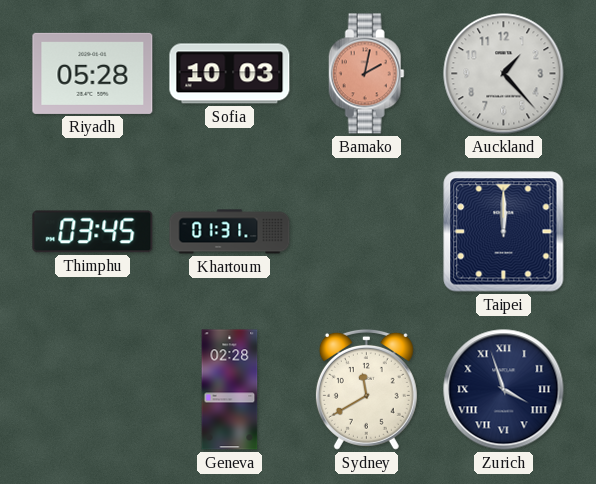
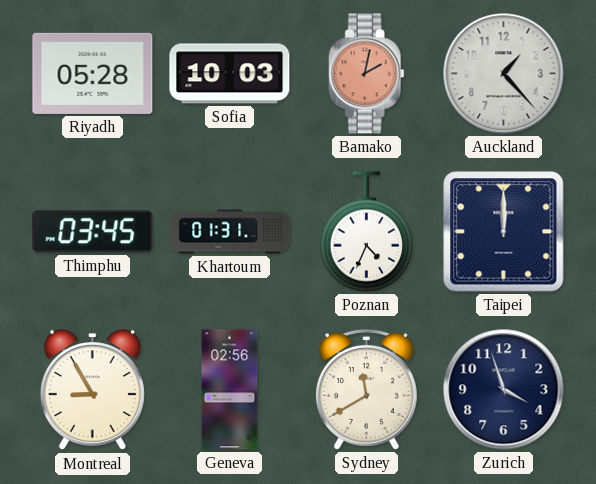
Poznan: none -> 4:34 (367, 232)
Montreal: none -> 8:55 (92, 390)
Geneva: 02:28 -> 02:56 (230, 390)
Zurich numerals: Roman -> Arabic (504, 390)
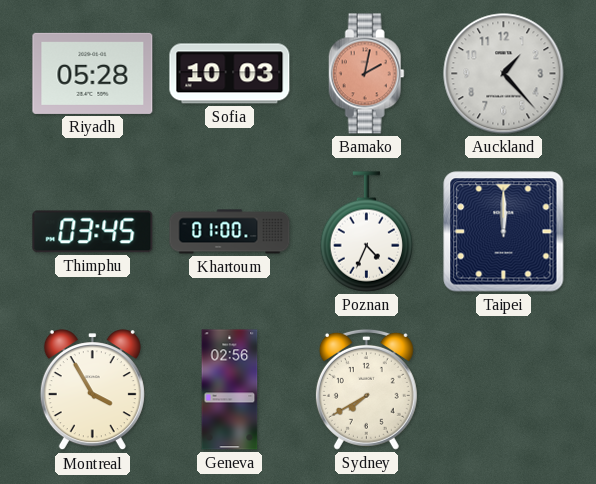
Khartoum: 01:31 -> 01:00 (230, 232)
Montreal: 8:55 -> 3:55 (92, 390)
Sydney: 11:40 -> 7:40 (366, 389)
Zurich: 3:57 -> none (504, 390)
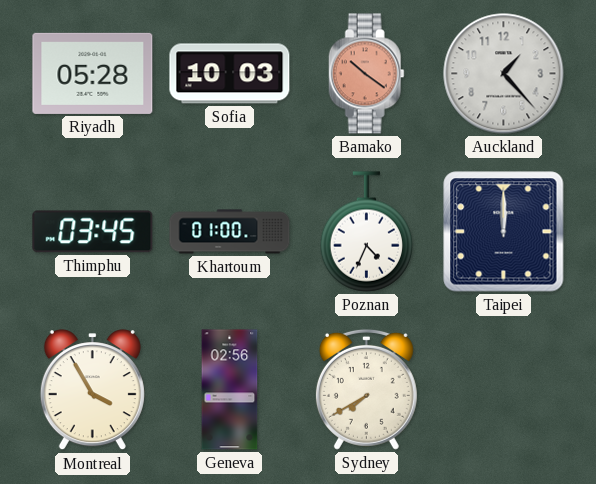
Bamako: 2:02 -> 10:21 (366, 74)
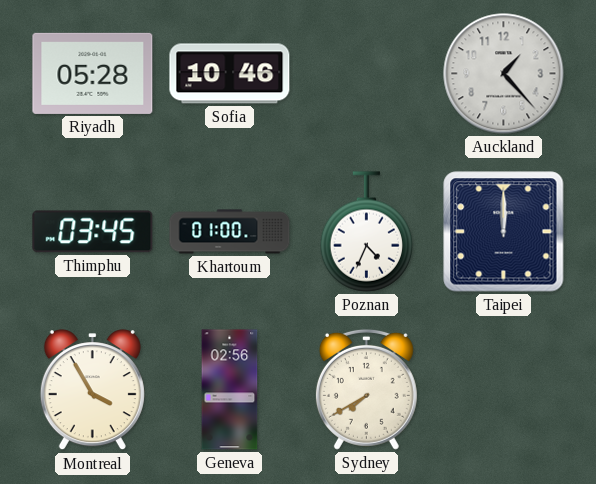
Sofia: 10:03 -> 10:46 (230, 74)
Bamako: 10:21 -> none (366, 74)
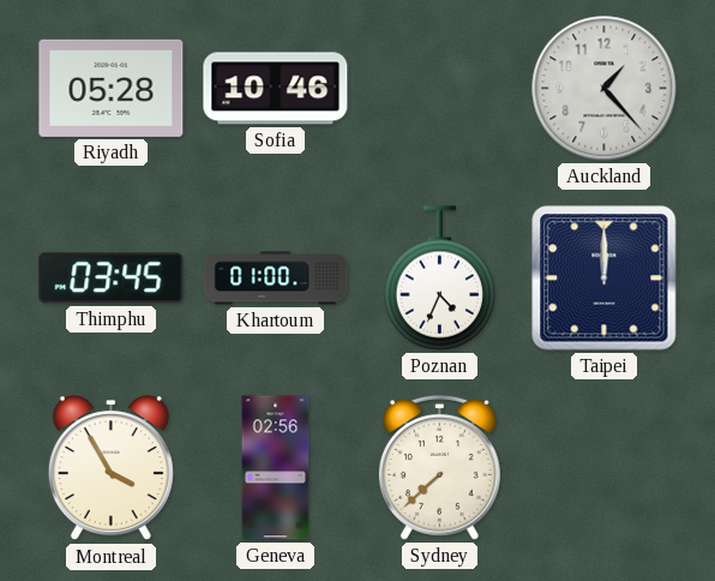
Sydney: 7:40 -> 7:38 (439, 467)
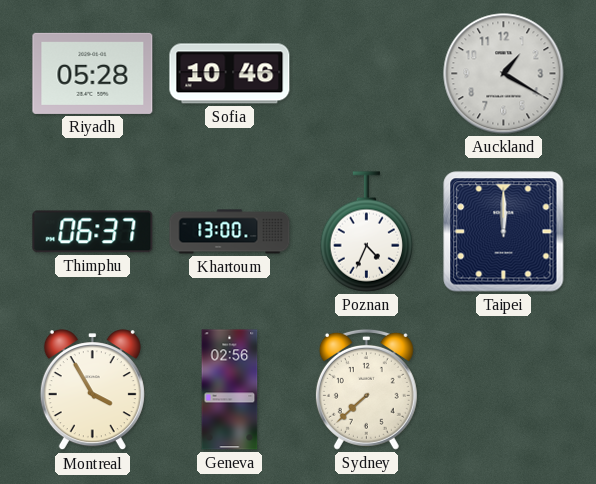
Auckland: 1:23 -> 1:20 (504, 74)
Thimphu: 03:45 -> 06:37 (93, 232)
Khartoum: 01:00 -> 13:00 (230, 232)
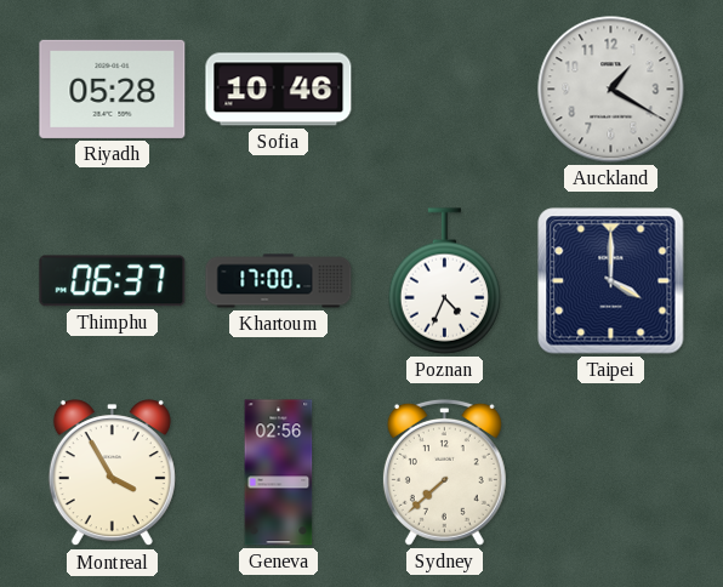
Khartoum: 13:00 -> 17:00 (279, 281)
Taipei: 12:00 -> 4:00 (611, 281)
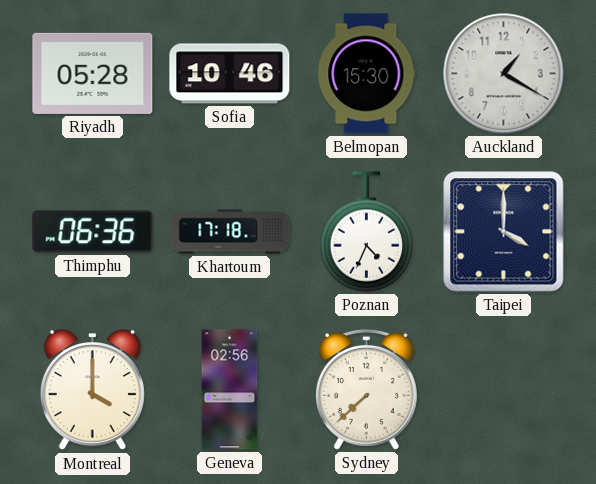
Belmopan: none -> 15:30 (367, 74)
Thimphu: 06:37 -> 06:36 (93, 232)
Khartoum: 17:00 -> 17:18 (230, 232)
Montreal: 3:55 -> 4:00 (92, 390)
